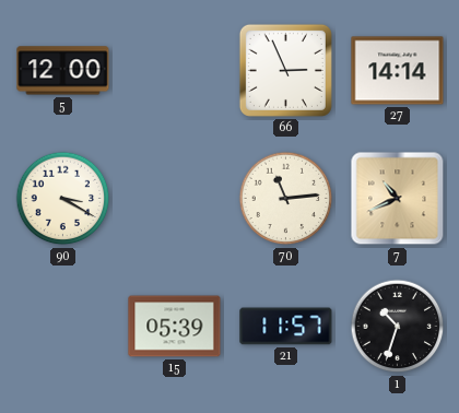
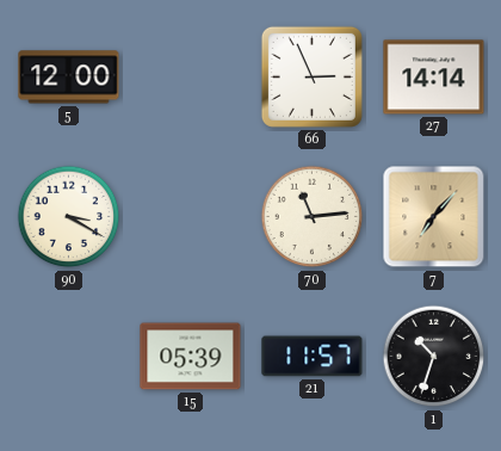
7: 10:41 -> 7:07 (434, 217)
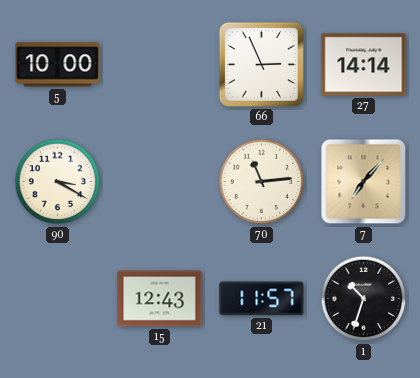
5: 12:00 -> 10:00 (58, 65)
15: 05:39 -> 12:43 (160, 299)
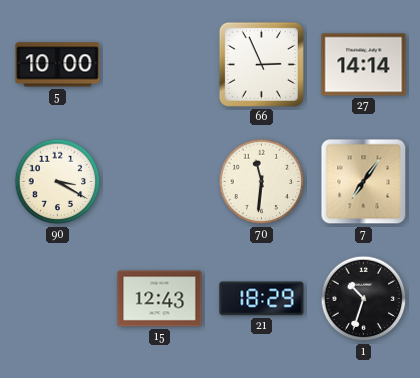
70: 11:14 -> 11:31 (262, 182)
7: 7:07 -> 7:06 (364, 182)
21: 11:57 -> 18:29 (262, 299)
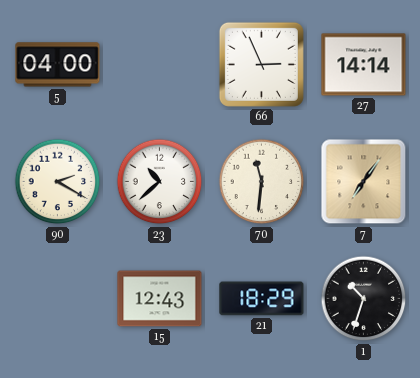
5: 10:00 -> 04:00 (58, 65)
90: 3:20 -> 2:20 (58, 182)
23: none -> 10:38 (160, 182)
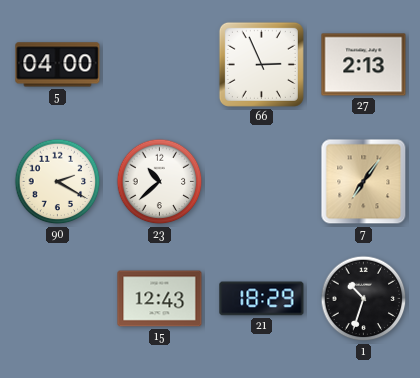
27: 14:14 -> 2:13 (364, 65)
70: 11:31 -> none (262, 182)
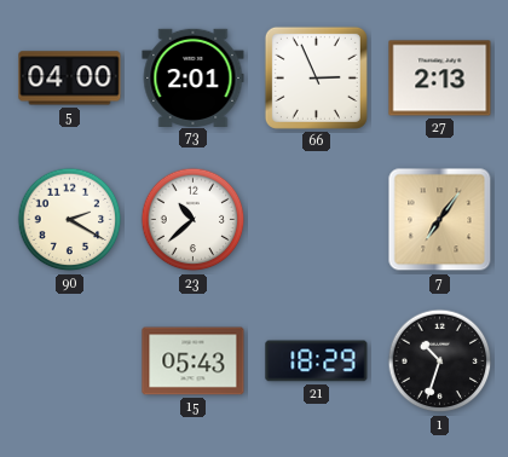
73: none -> 2:01 (194, 77)
15: 12:43 -> 05:43 (194, 361)
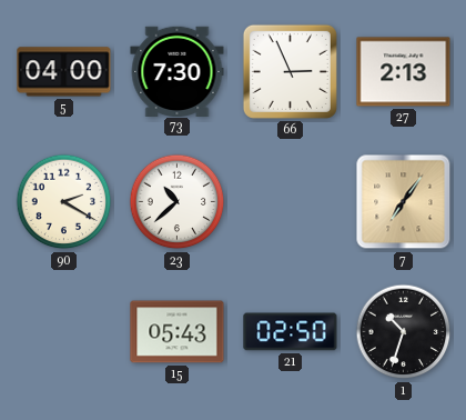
73: 2:01 -> 7:30 (178, 71)
21: 18:29 -> 02:50 (291, 332)
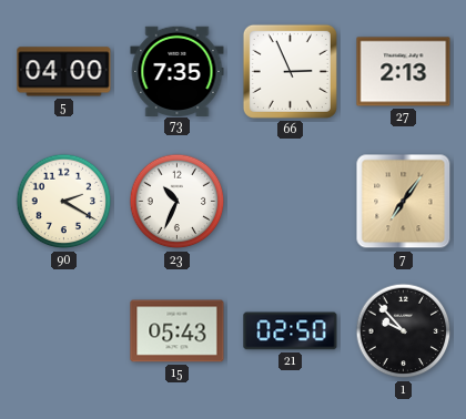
73: 7:30 -> 7:35 (178, 71)
23: 10:38 -> 10:34 (178, 202)
1: 10:33 -> 9:53 (404, 331)
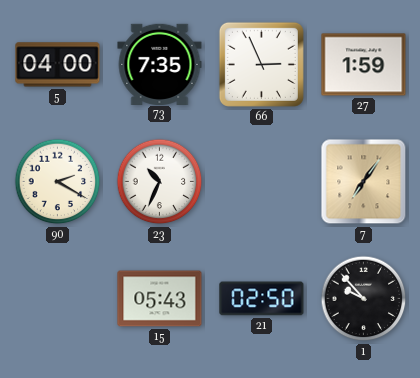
27: 2:13 -> 1:59 (364, 65)
